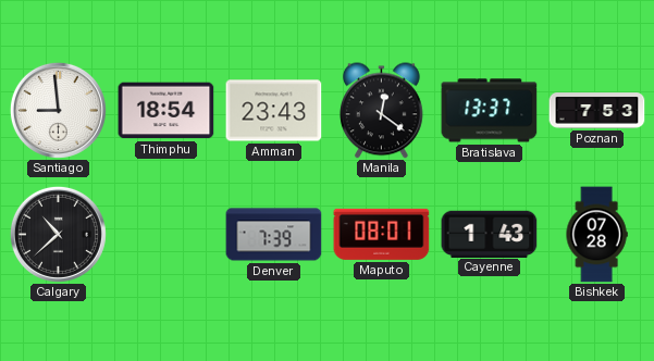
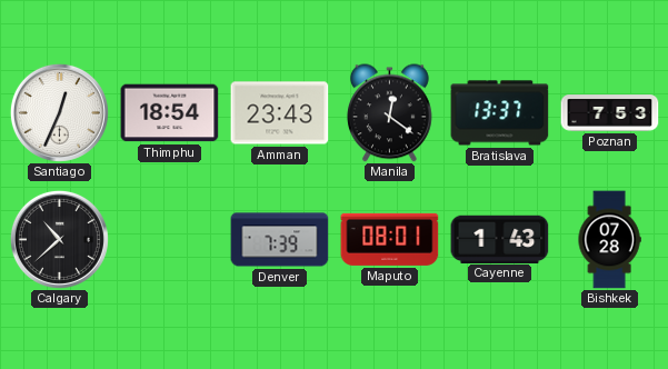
Santiago: 8:59 -> 12:34 (59, 112)
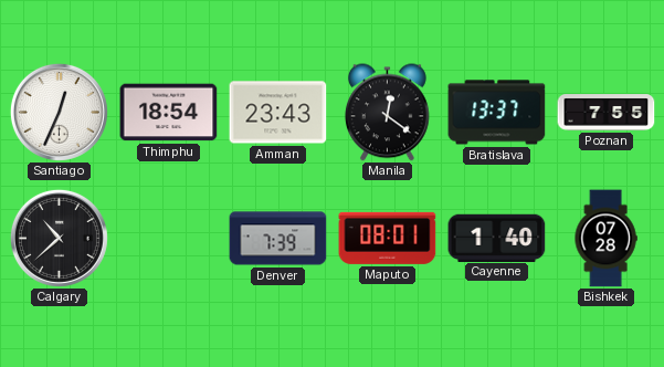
Poznan: 7:53 -> 7:55 (607, 113)
Cayenne: 1:43 -> 1:40 (497, 238)
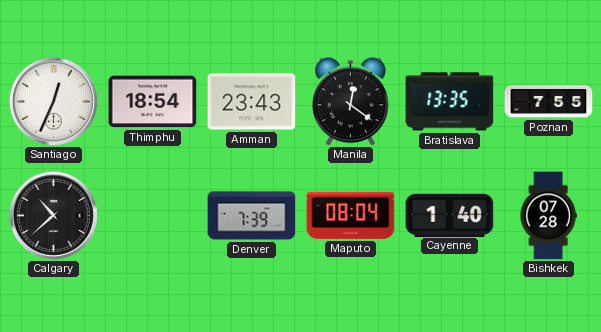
Bratislava: 13:37 -> 13:35 (450, 102)
Maputo: 08:01 -> 08:04 (351, 215)
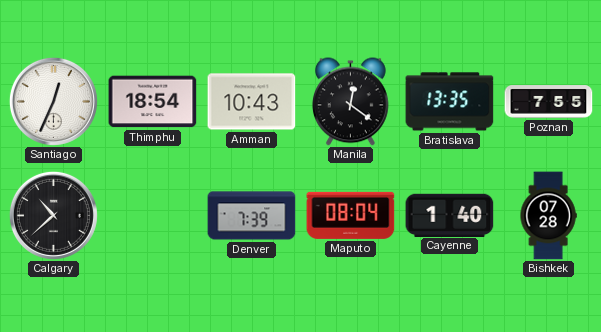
Amman: 23:43 -> 10:43 (252, 102)
